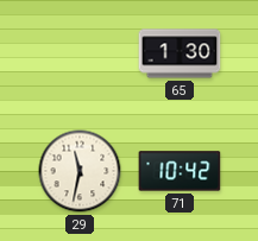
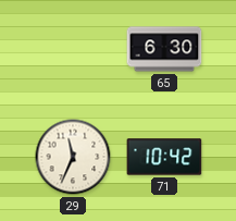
65: 1:30 -> 6:30 (164, 49)
29: 11:32 -> 11:34 (73, 157)
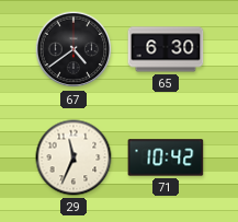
67: none -> 4:39 (73, 49)
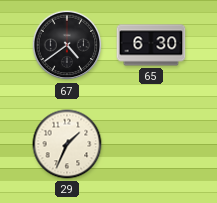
29: 11:34 -> 1:34 (67, 144)
71: 10:42 -> none (166, 157)
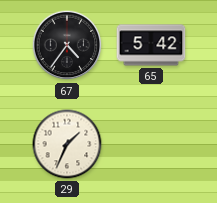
67: 4:39 -> 4:36 (67, 45)
65: 6:30 -> 5:42 (151, 45)
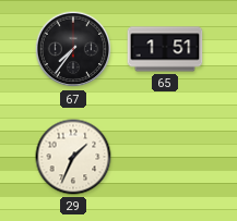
67: 4:36 -> 7:36 (73, 49)
65: 5:42 -> 1:51 (165, 49)
